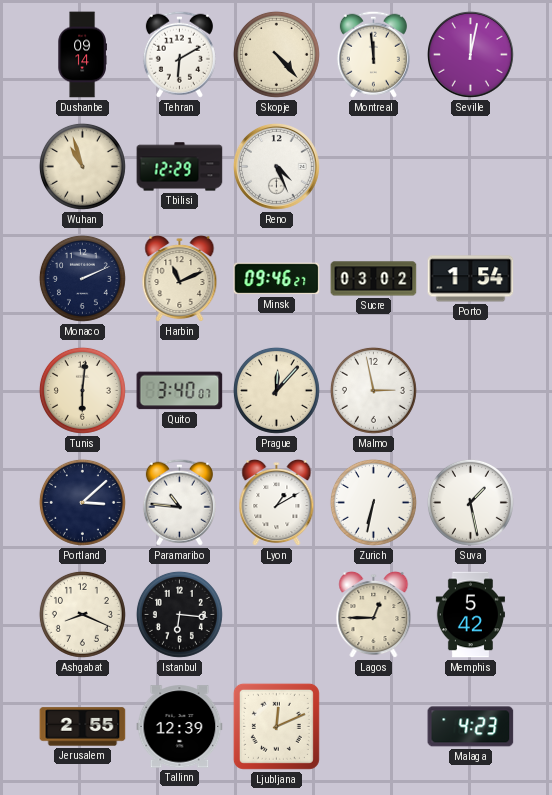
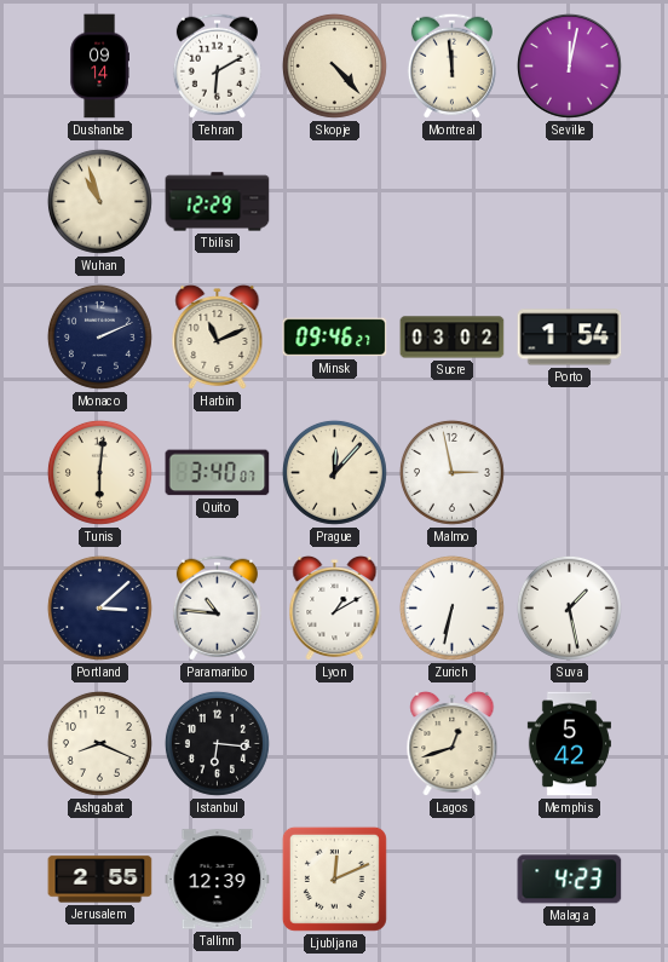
Reno: 4:26 -> none (276, 166)
Lagos: 12:45 -> 12:42 (453, 744)
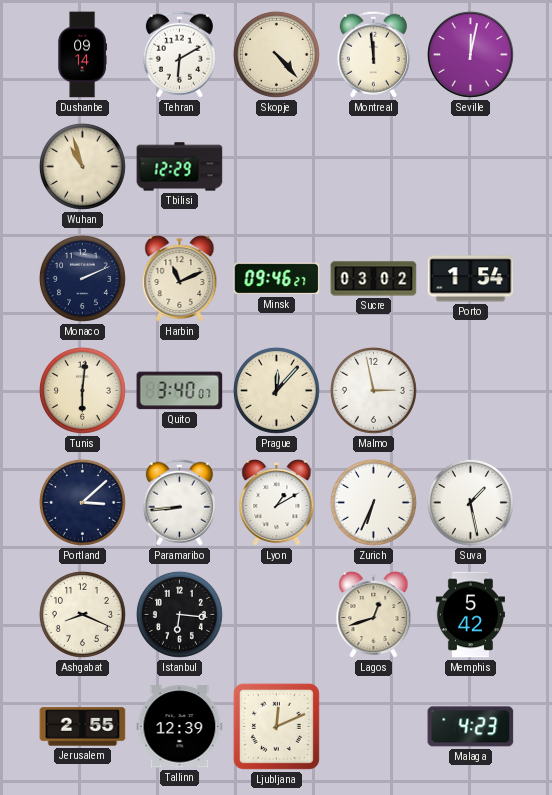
Paramaribo: 10:46 -> 8:44 (179, 502)
Zurich: 6:32 -> 6:34 (373, 502)
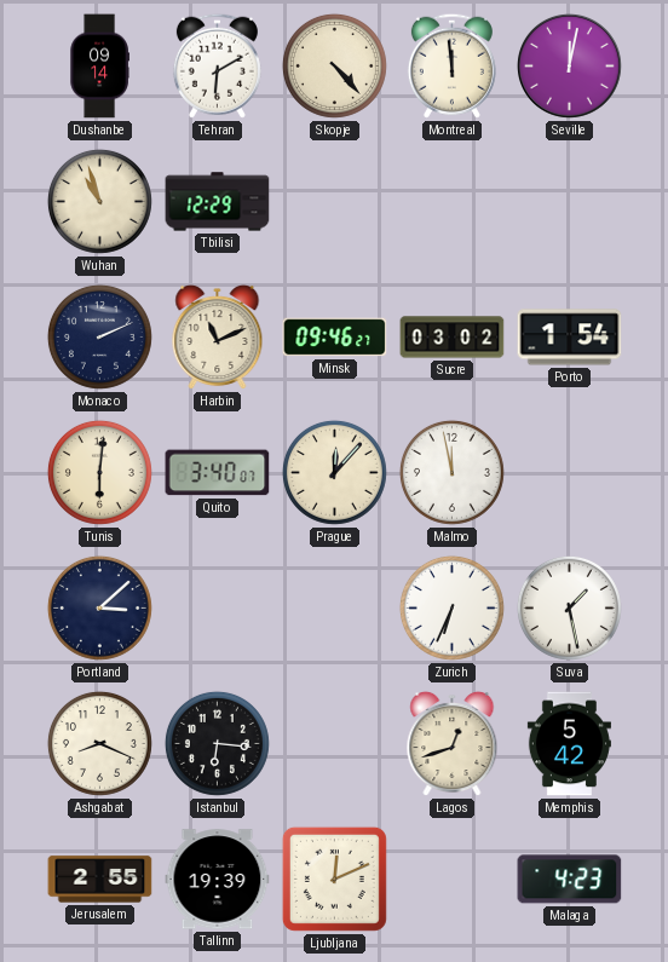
Malmo: 2:58 -> 11:58 (451, 472)
Paramaribo: 8:44 -> none (179, 502)
Lyon: 1:10 -> none (277, 503)
Tallinn: 12:39 -> 19:39 (218, 880)
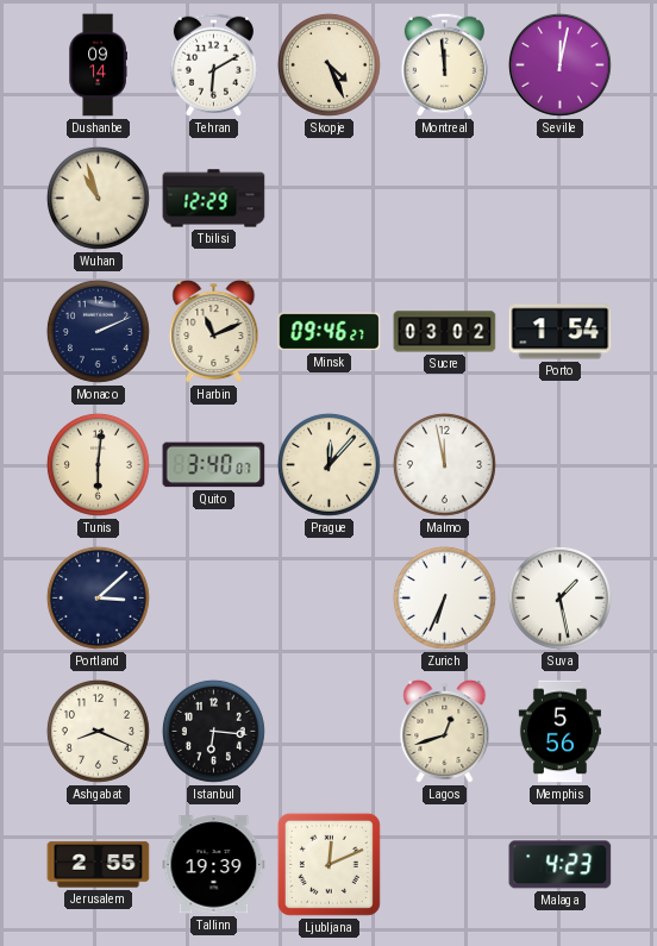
Skopje: 4:23 -> 4:26 (328, 64)
Memphis: 5:42 -> 5:56 (559, 732)
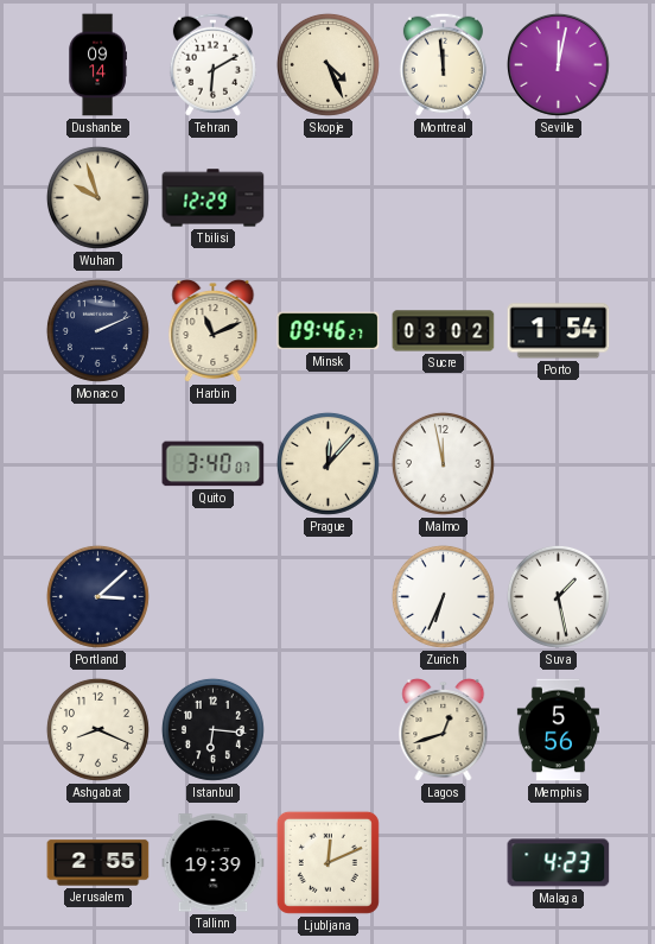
Wuhan: 10:57 -> 9:57 (97, 197)
Tunis: 6:01 -> none (98, 464)
